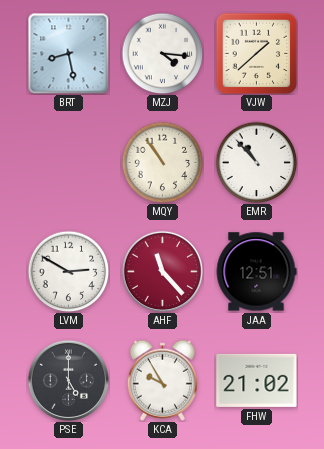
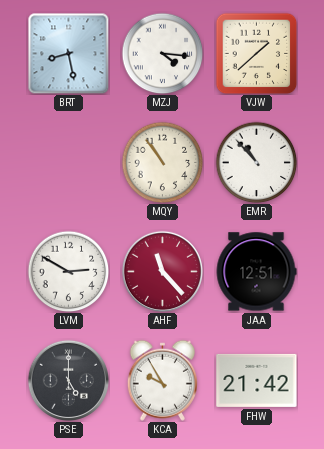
FHW: 21:02 -> 21:42 (257, 380)
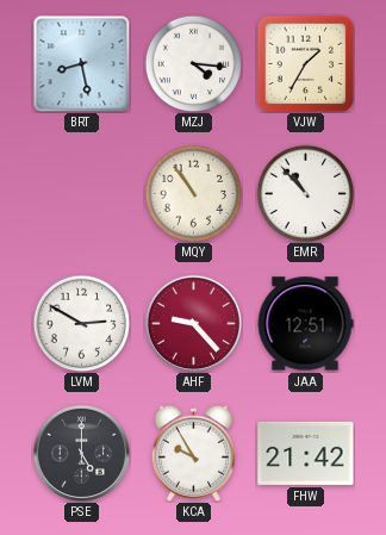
VJW: 1:38 -> 1:35 (305, 63)
AHF: 11:23 -> 9:23 (193, 323)
